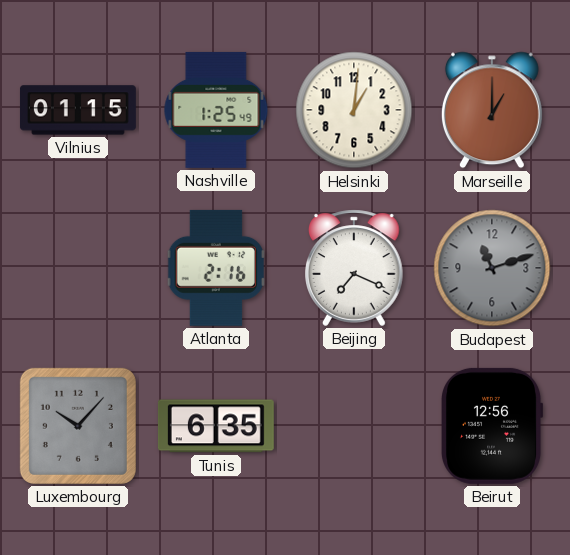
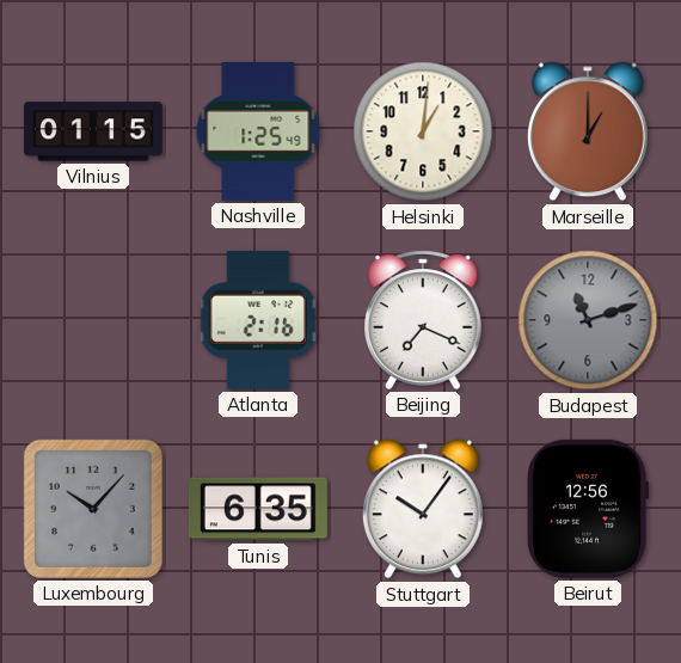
Stuttgart: none -> 10:06 (423, 509)
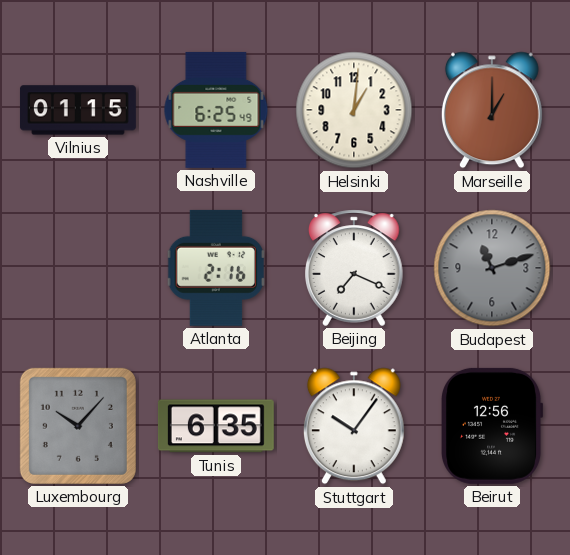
Nashville: 1:25 -> 6:25 (216, 110)
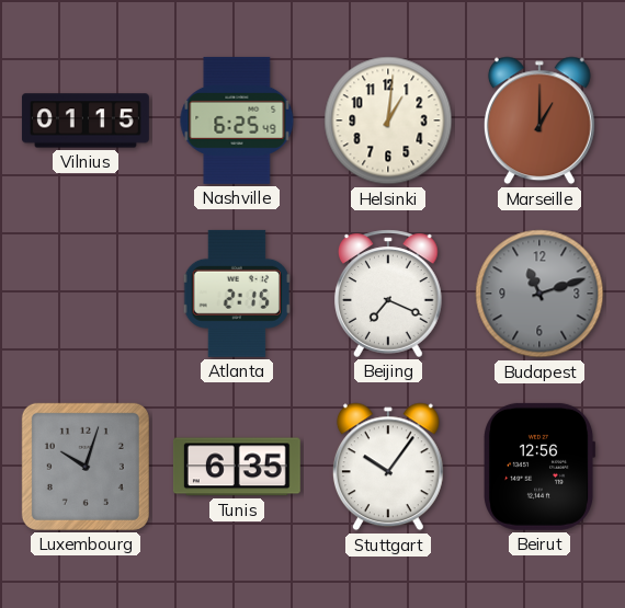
Atlanta: 2:16 -> 2:15 (237, 294)
Luxembourg: 10:07 -> 10:03 (86, 467)
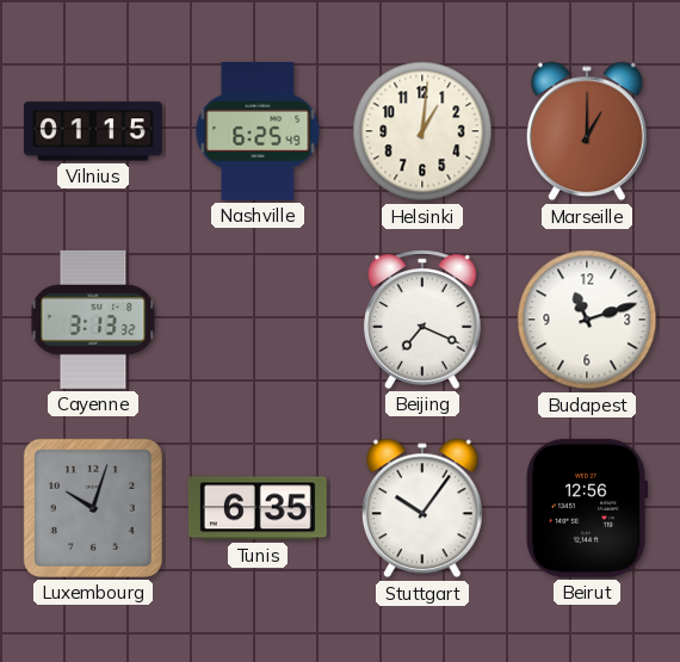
Cayenne: none -> 3:13 (93, 320)
Atlanta: 2:15 -> none (237, 294)
Budapest dial: grey -> white (587, 320)
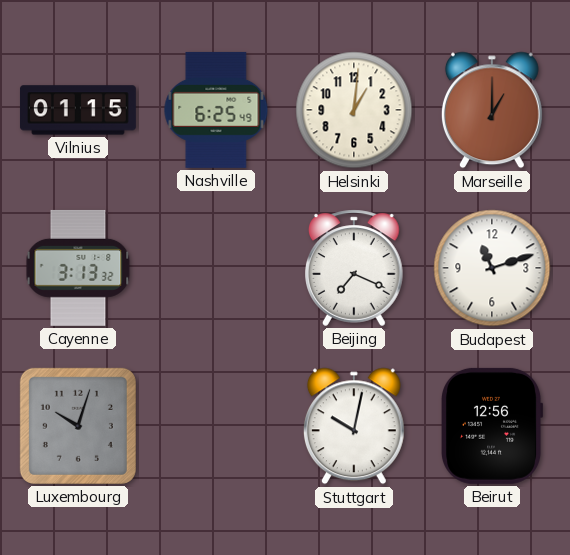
Tunis: 6:35 -> none (258, 508)
Stuttgart: 10:06 -> 10:02 (354, 426)
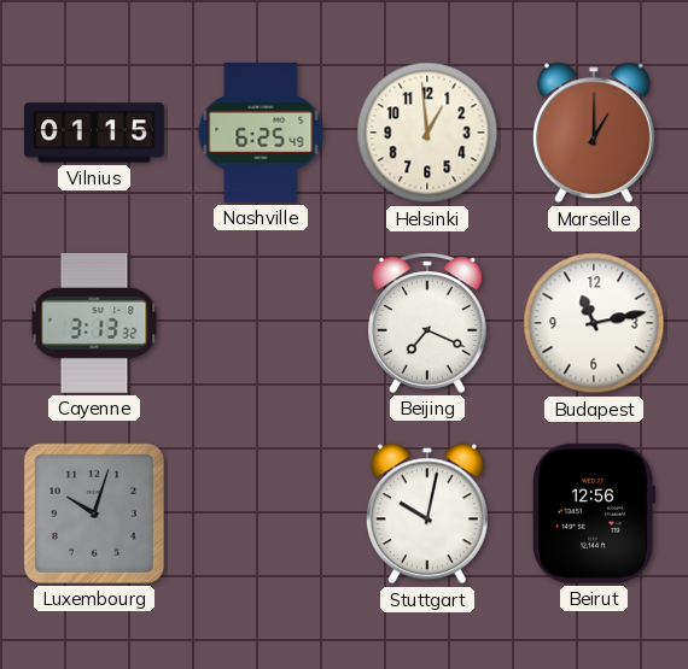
Helsinki: 1:01 -> 12:59 (427, 133)
Budapest: 11:12 -> 11:13 (594, 323)
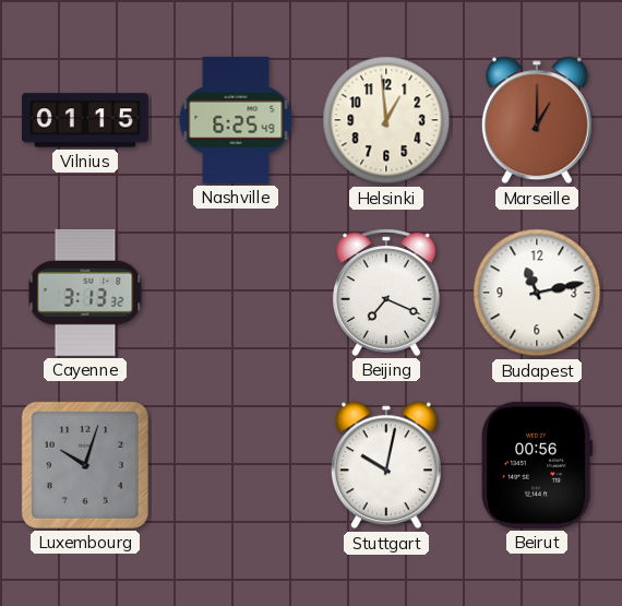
Beirut: 12:56 -> 00:56 (538, 465)
